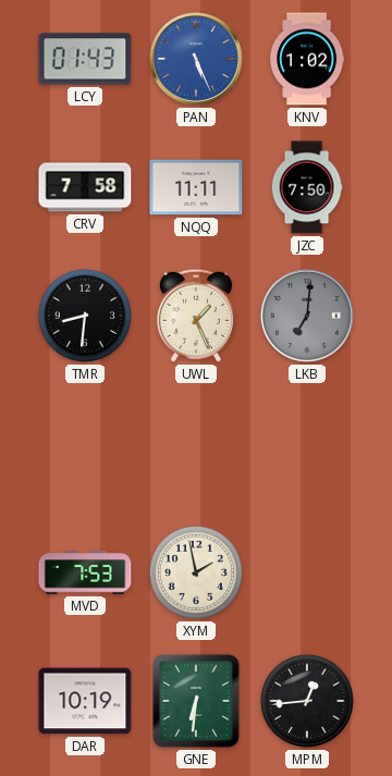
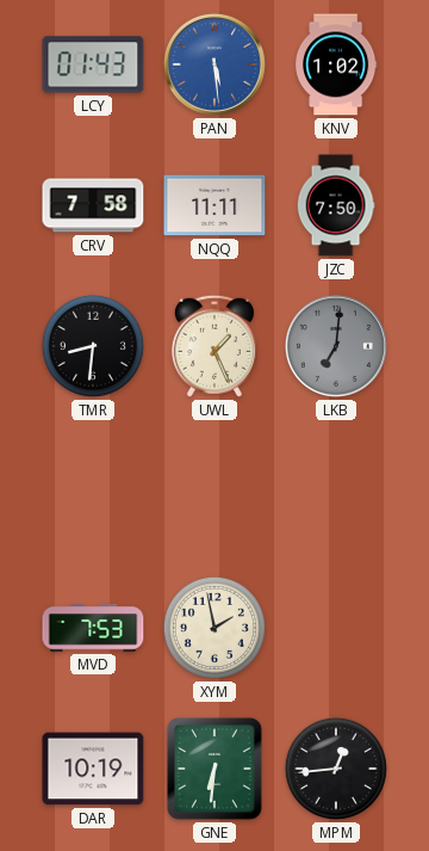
PAN: 5:26 -> 5:29 (214, 64)
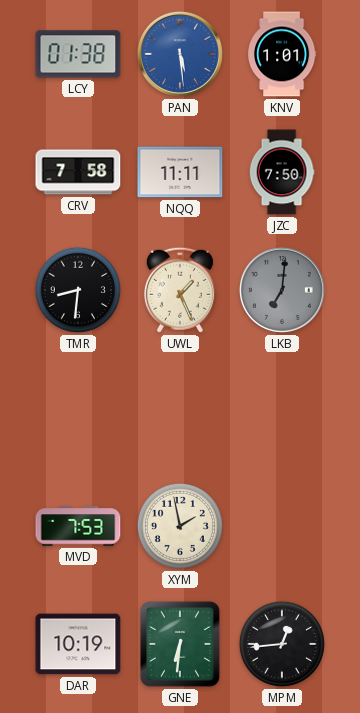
LCY: 01:43 -> 01:38 (78, 54)
KNV: 1:02 -> 1:01 (283, 54)
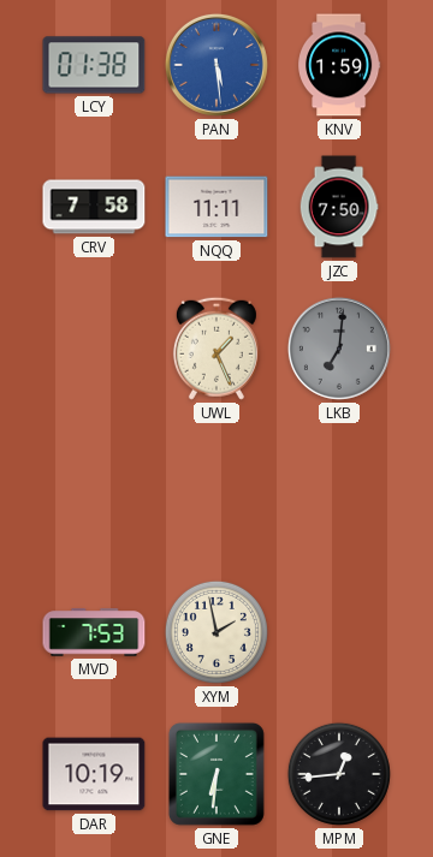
KNV: 1:01 -> 1:59 (340, 65)
TMR: 8:31 -> none (78, 290)
